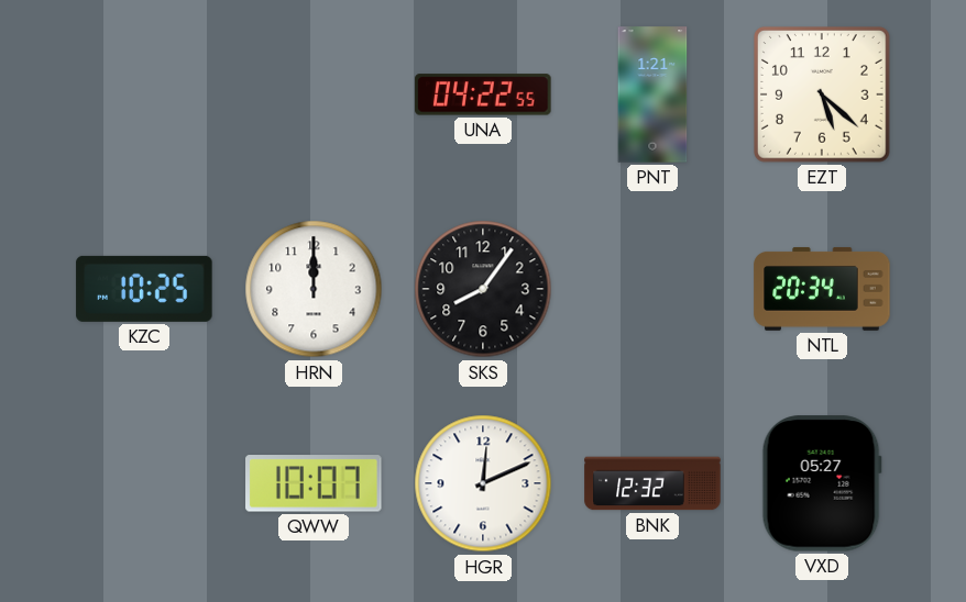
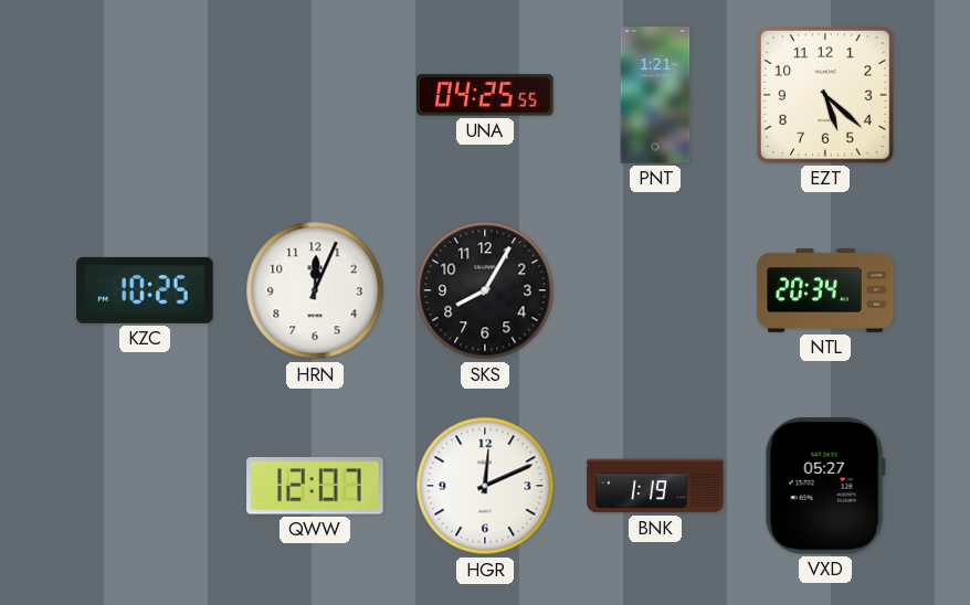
UNA: 04:22 -> 04:25 (485, 95)
HRN: 12:00 -> 12:04 (315, 290)
SKS: 8:06 -> 8:05 (485, 290)
QWW: 10:07 -> 12:07 (315, 486)
BNK: 12:32 -> 1:19 (655, 486)
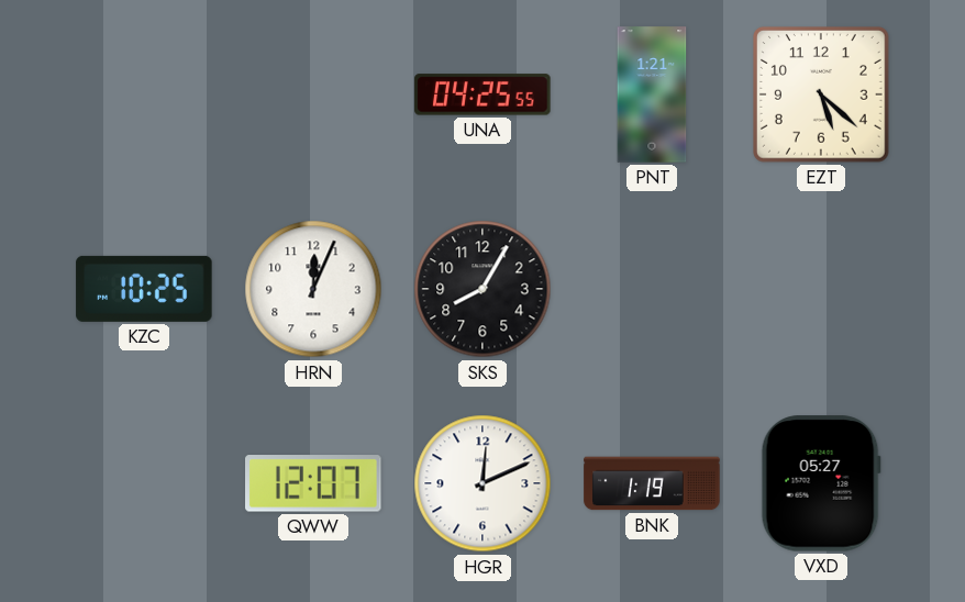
NTL: 20:34 -> none (825, 290)
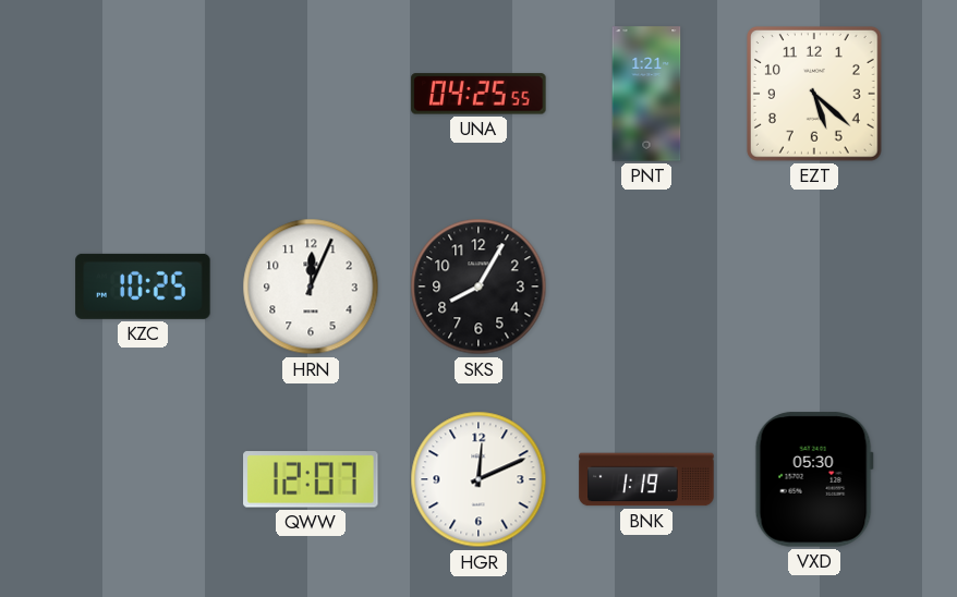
VXD: 05:27 -> 05:30 (814, 479)
